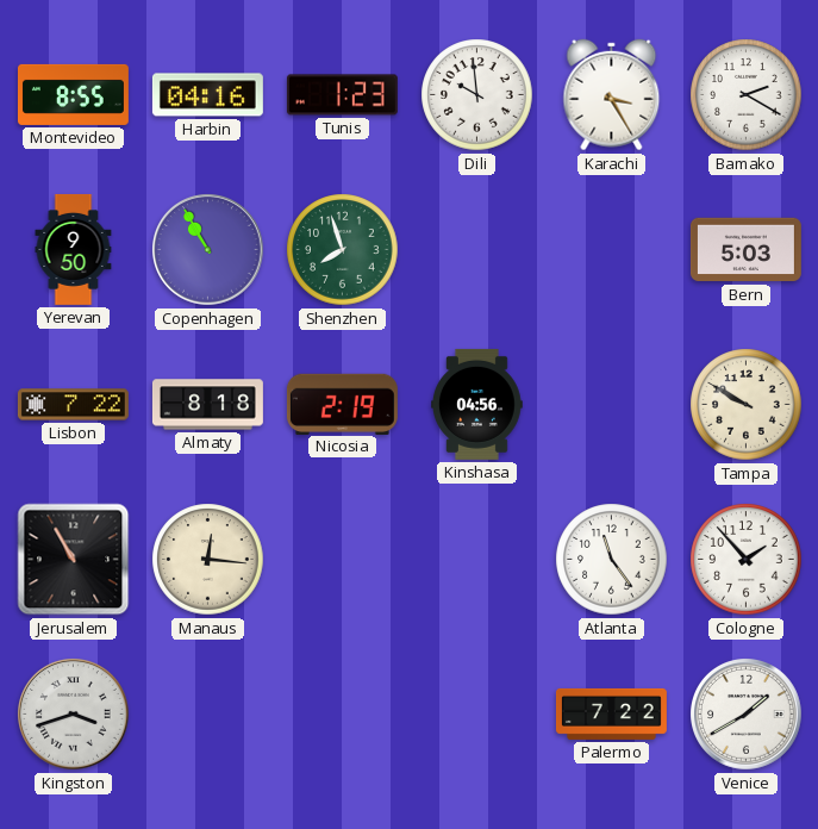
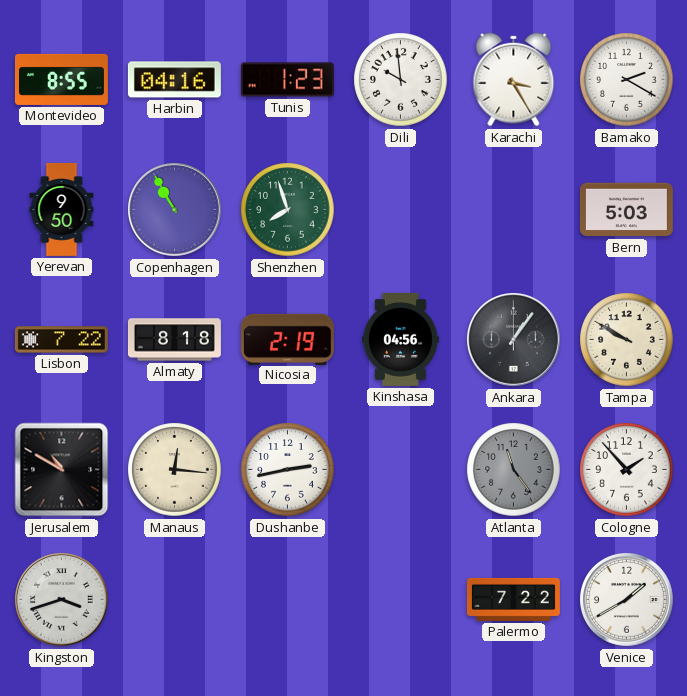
Ankara: none -> 1:06 (514, 340)
Jerusalem: 10:55 -> 10:50 (62, 470)
Dushanbe: none -> 2:43 (288, 470)
Atlanta dial: white -> grey (514, 470)
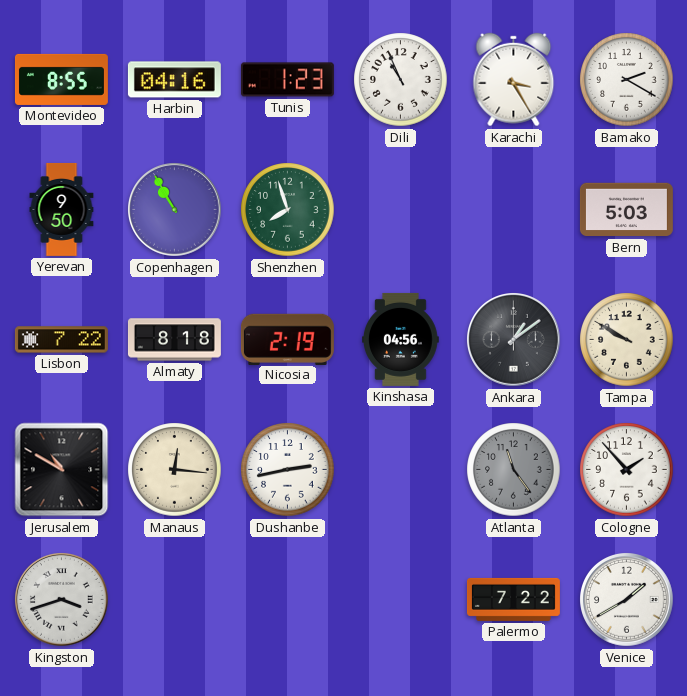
Dili: 9:59 -> 10:56 (401, 80)
Ankara: 1:06 -> 1:09 (514, 340)
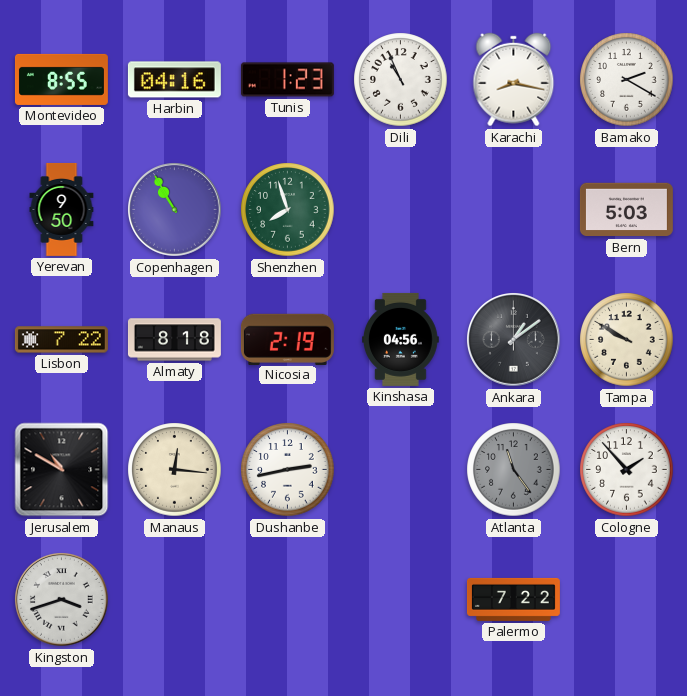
Karachi: 3:25 -> 8:17 (514, 80)
Venice: 1:40 -> none (627, 600)
